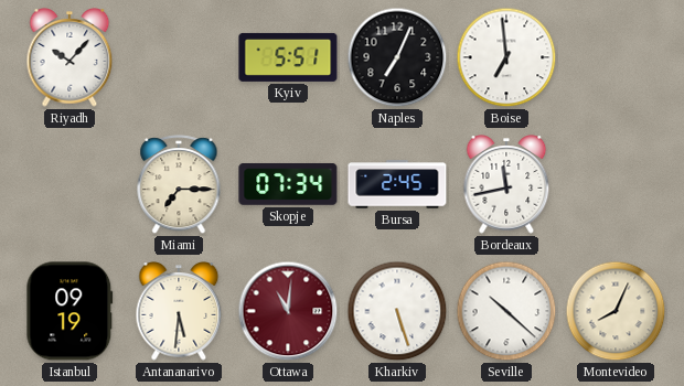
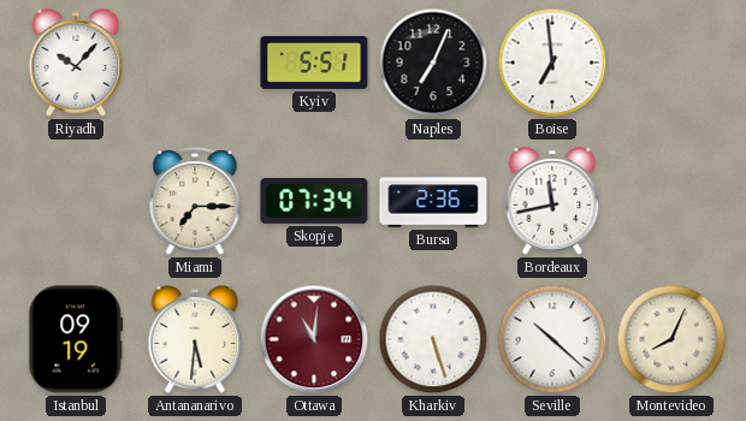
Bursa: 2:45 -> 2:36 (433, 201)
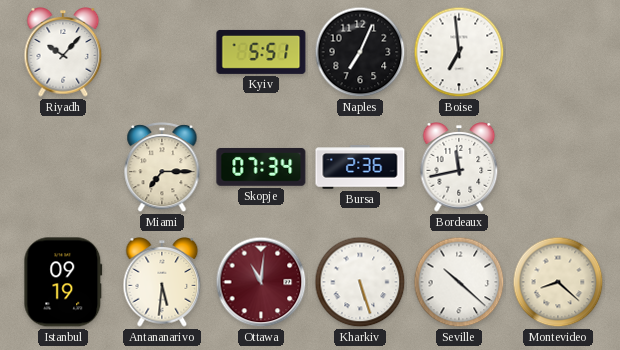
Montevideo: 8:04 -> 8:22 (558, 282)
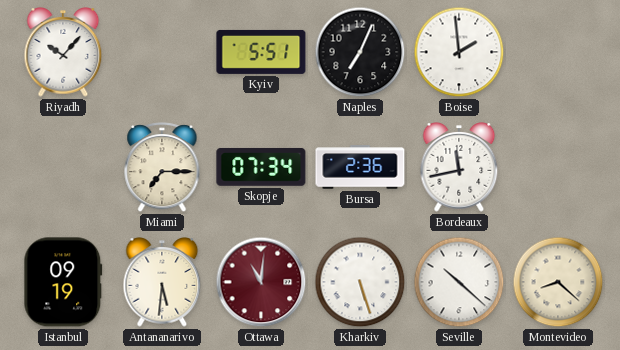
Boise: 6:59 -> 1:59 (459, 52)
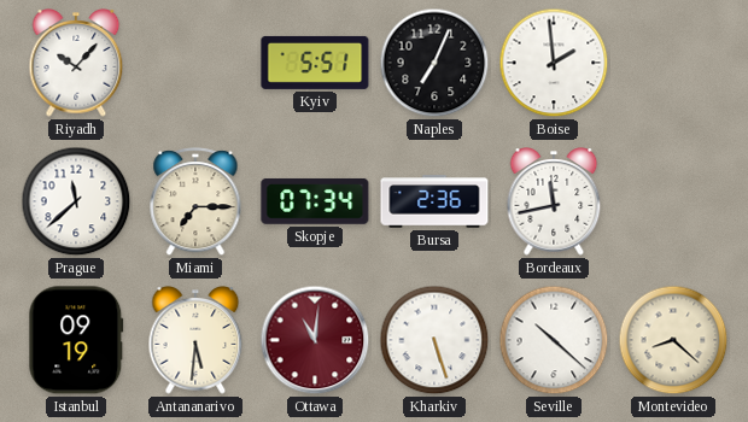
Prague: none -> 11:38 (76, 201)
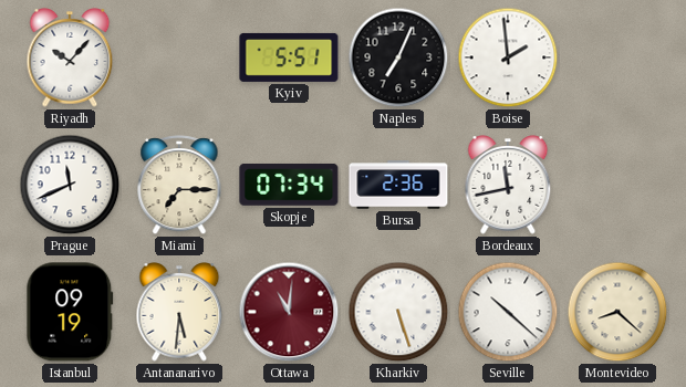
Prague: 11:38 -> 11:41 (70, 185)
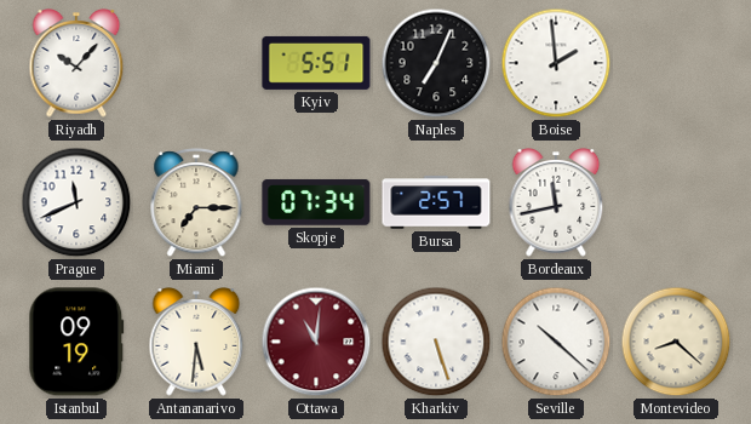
Bursa: 2:36 -> 2:57 (436, 202)
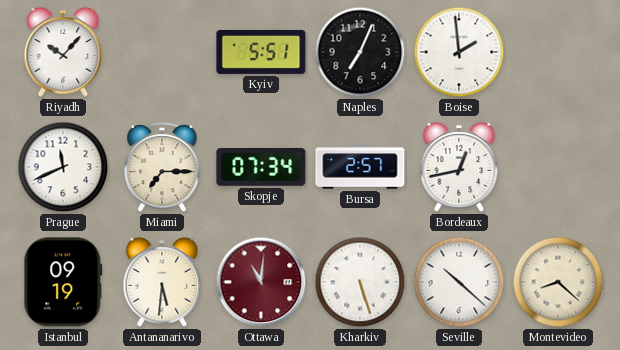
Bordeaux: 11:43 -> 12:43 (459, 167)
